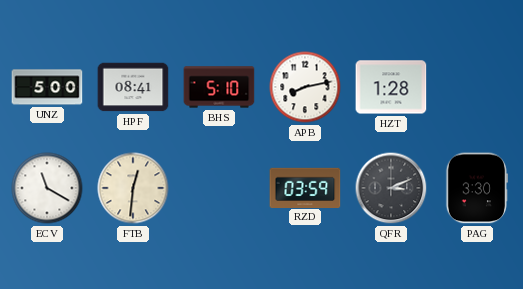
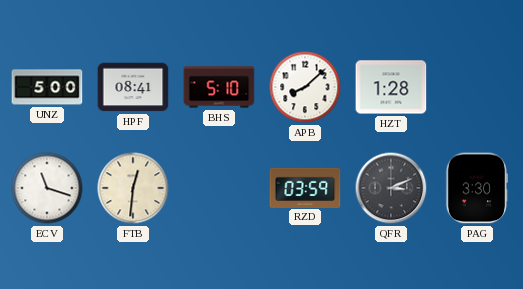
APB: 8:13 -> 8:08 (305, 87)
ECV: 11:20 -> 11:18 (47, 188)
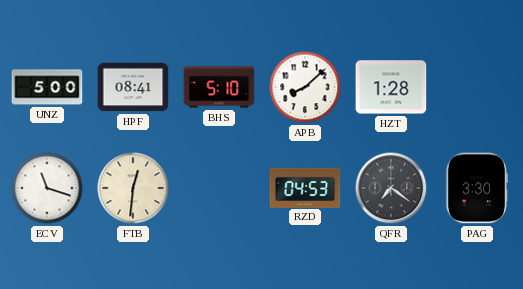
RZD: 03:59 -> 04:53 (305, 187)
QFR: 3:11 -> 7:21 (391, 188)
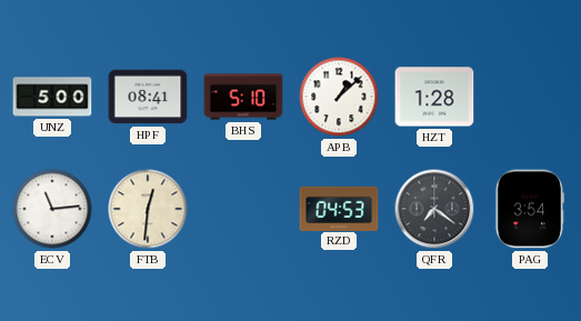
APB: 8:08 -> 1:08 (339, 97)
ECV: 11:18 -> 11:14 (52, 209)
PAG: 3:30 -> 3:54 (529, 209)
